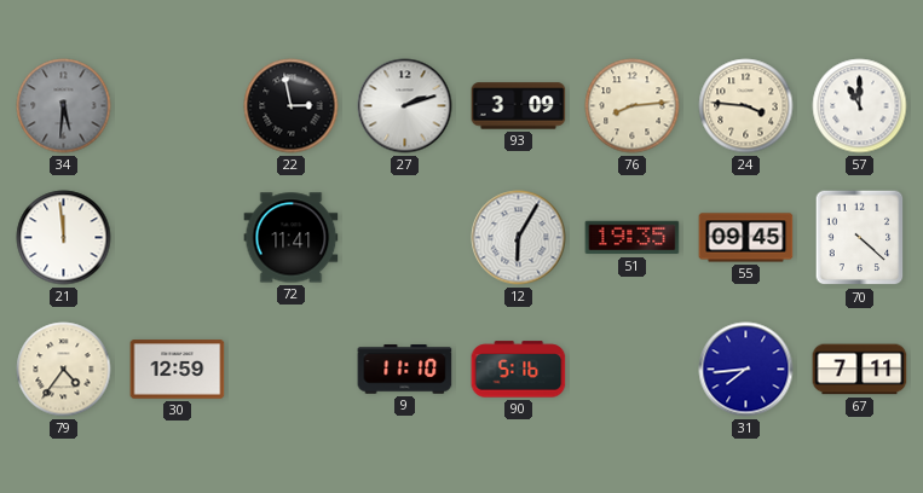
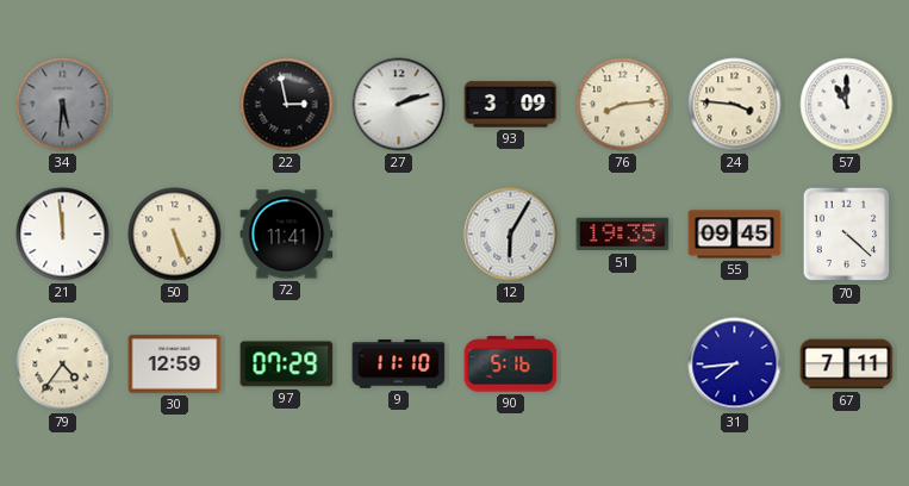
50: none -> 5:26 (175, 235)
97: none -> 07:29 (287, 364)
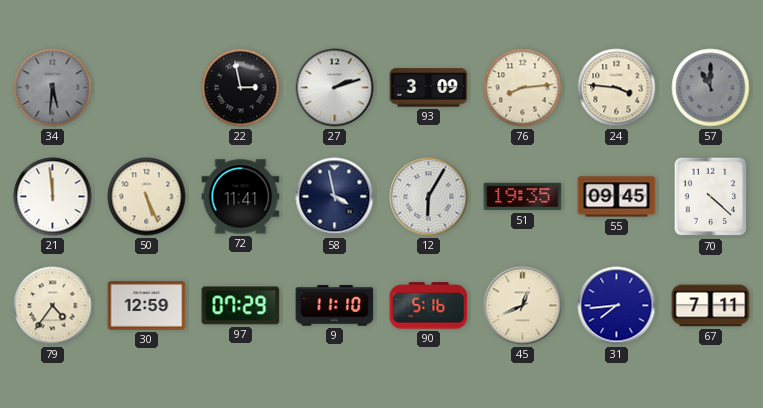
57 dial: white -> grey (711, 88)
58: none -> 3:58 (335, 197)
45: none -> 12:41 (523, 306)
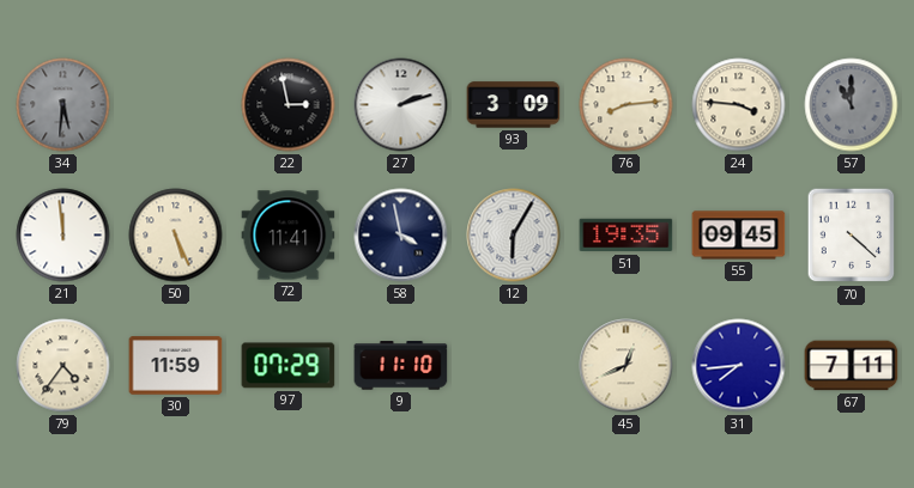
30: 12:59 -> 11:59 (176, 366)
90: 5:16 -> none (429, 306)
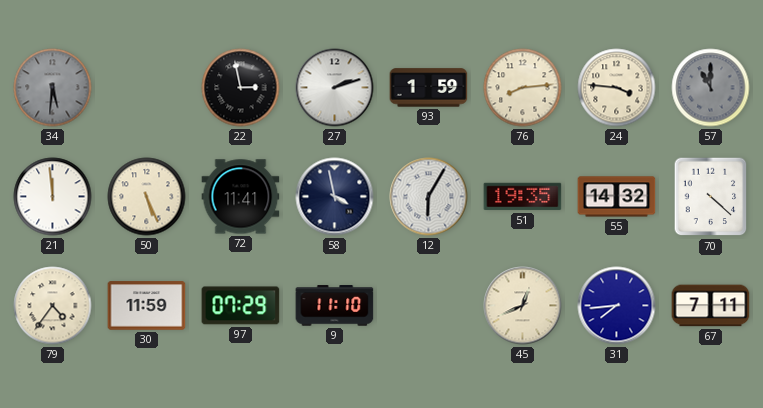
93: 3:09 -> 1:59 (429, 88)
55: 09:45 -> 14:32 (617, 197)
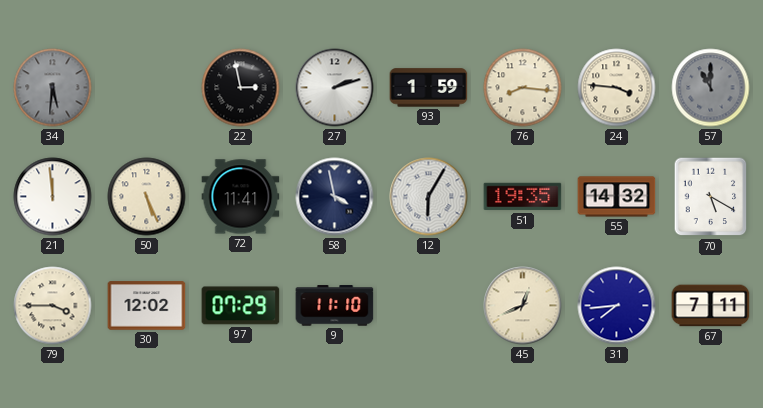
76: 8:14 -> 8:16 (523, 88)
70: 4:22 -> 5:20 (711, 197)
79: 4:36 -> 3:45 (53, 306)
30: 11:59 -> 12:02 (147, 306)
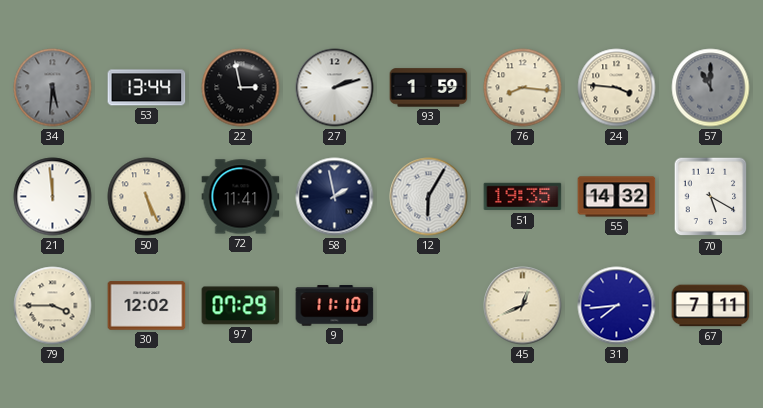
53: none -> 13:44 (147, 88)
58: 3:58 -> 1:58 (335, 197)
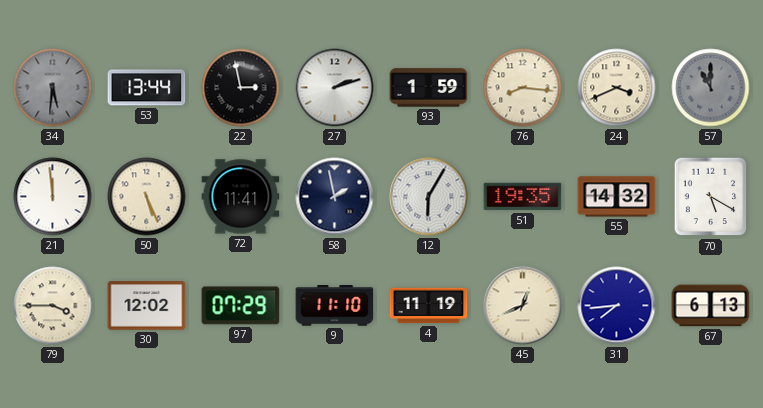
24: 3:46 -> 3:41 (617, 88)
4: none -> 11:19 (429, 306)
67: 7:11 -> 6:13 (711, 306)
